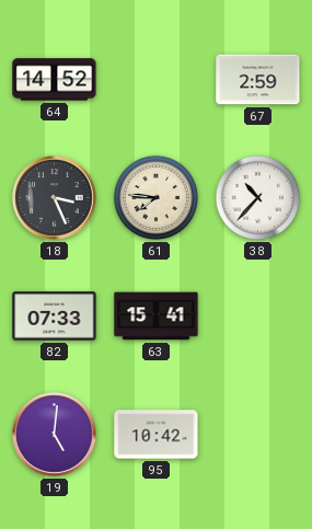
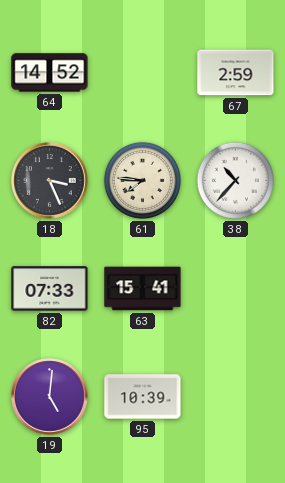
95: 10:42 -> 10:39 (143, 397)
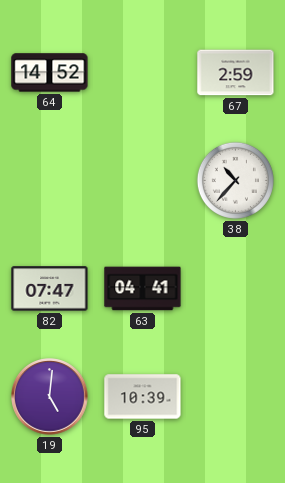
18: 3:26 -> none (50, 181)
61: 7:46 -> none (142, 180)
82: 07:33 -> 07:47 (50, 289)
63: 15:41 -> 04:41 (143, 289)
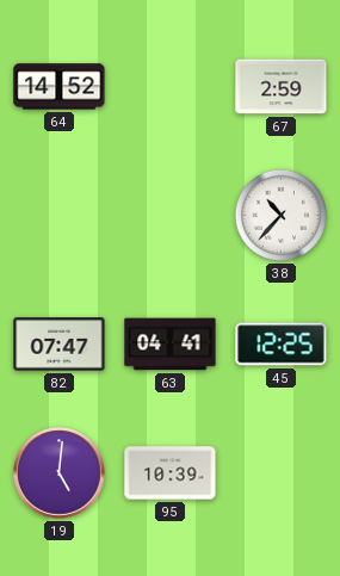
45: none -> 12:25 (282, 345)
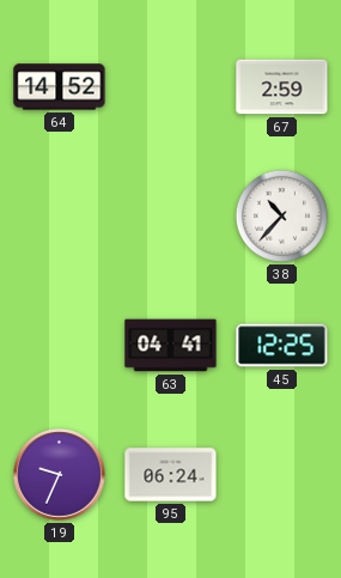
82: 07:47 -> none (60, 345)
19: 5:01 -> 9:34 (60, 475)
95: 10:39 -> 06:24 (171, 475)
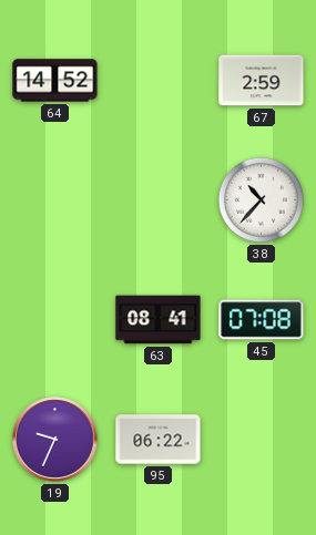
63: 04:41 -> 08:41 (159, 320)
45: 12:25 -> 07:08 (262, 320)
95: 06:24 -> 06:22 (159, 440)
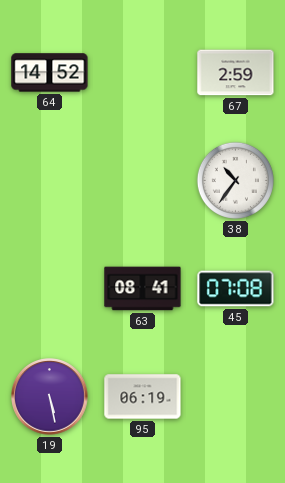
38: 10:37 -> 10:36 (235, 180)
19: 9:34 -> 5:28 (50, 397)
95: 06:22 -> 06:19 (143, 397)
